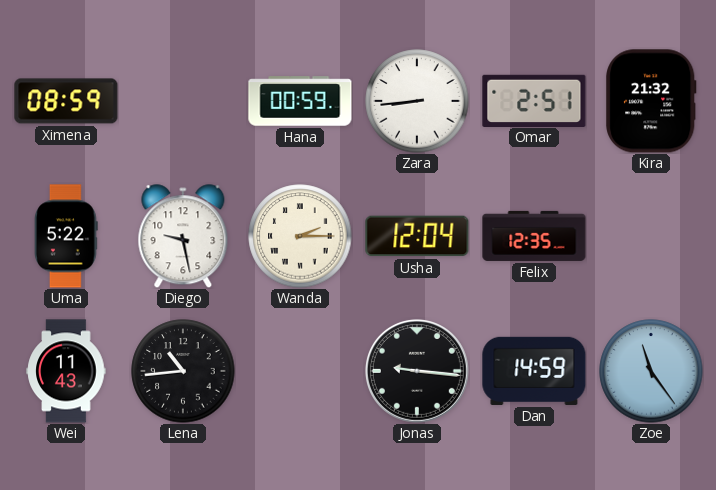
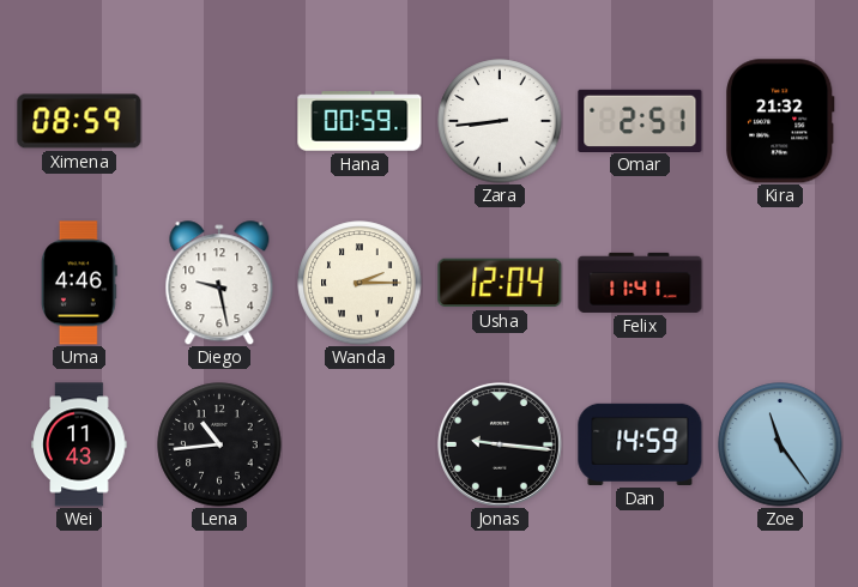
Uma: 5:22 -> 4:46 (80, 283)
Felix: 12:35 -> 11:41 (640, 283)
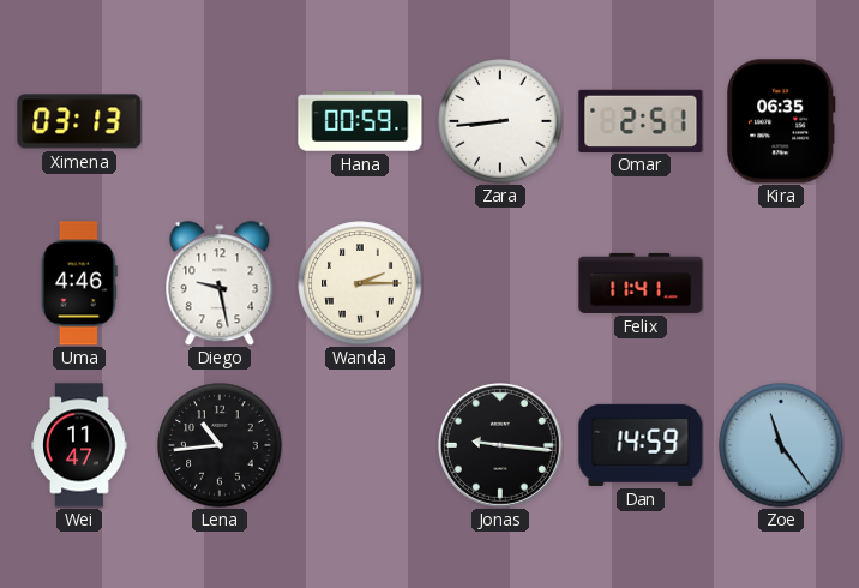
Ximena: 08:59 -> 03:13 (79, 121)
Kira: 21:32 -> 06:35 (781, 121)
Usha: 12:04 -> none (500, 283)
Wei: 11:43 -> 11:47 (79, 445)
